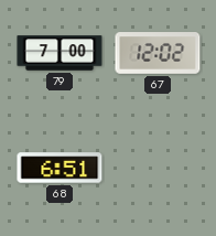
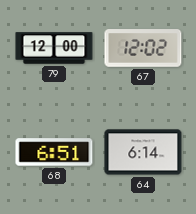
79: 7:00 -> 12:00 (54, 48)
64: none -> 6:14 (143, 152)
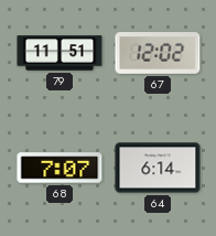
79: 12:00 -> 11:51 (60, 53)
68: 6:51 -> 7:07 (60, 168)
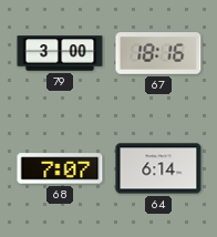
79: 11:51 -> 3:00 (60, 53)
67: 12:02 -> 18:16 (158, 53)
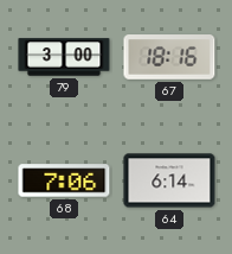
68: 7:07 -> 7:06 (64, 180)
